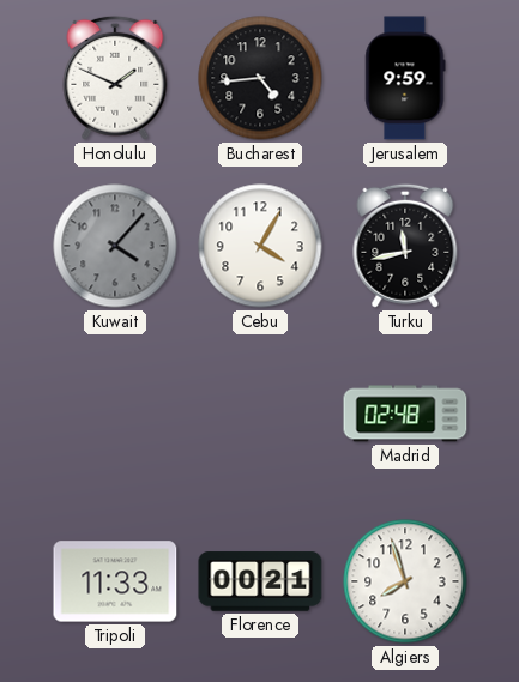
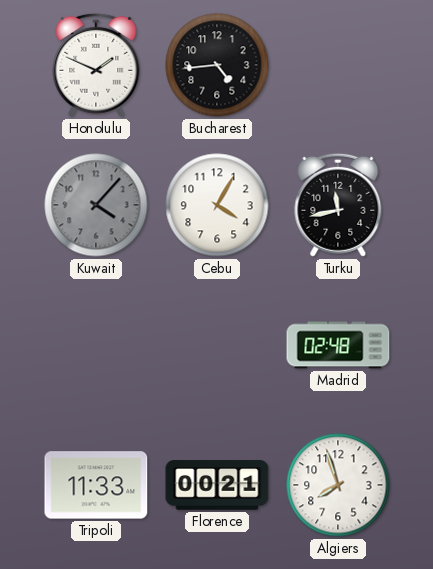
Jerusalem: 9:59 -> none (405, 78)
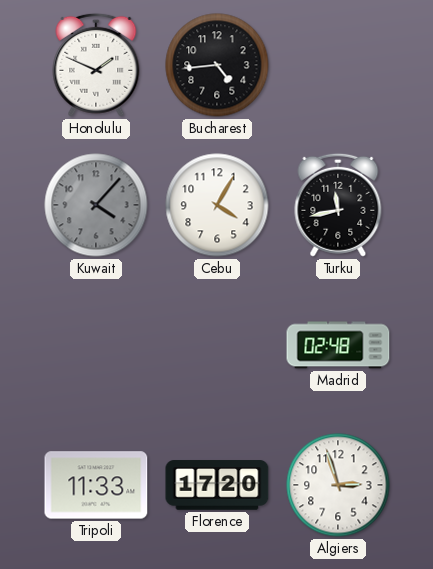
Florence: 00:21 -> 17:20 (217, 485)
Algiers: 7:57 -> 2:57 (338, 485)
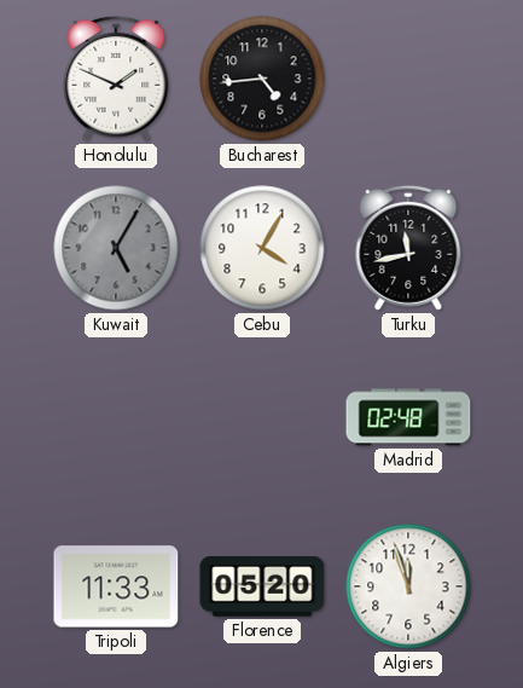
Kuwait: 4:07 -> 5:05 (116, 248)
Florence: 17:20 -> 05:20 (262, 586)
Algiers: 2:57 -> 11:57 (408, 586)
